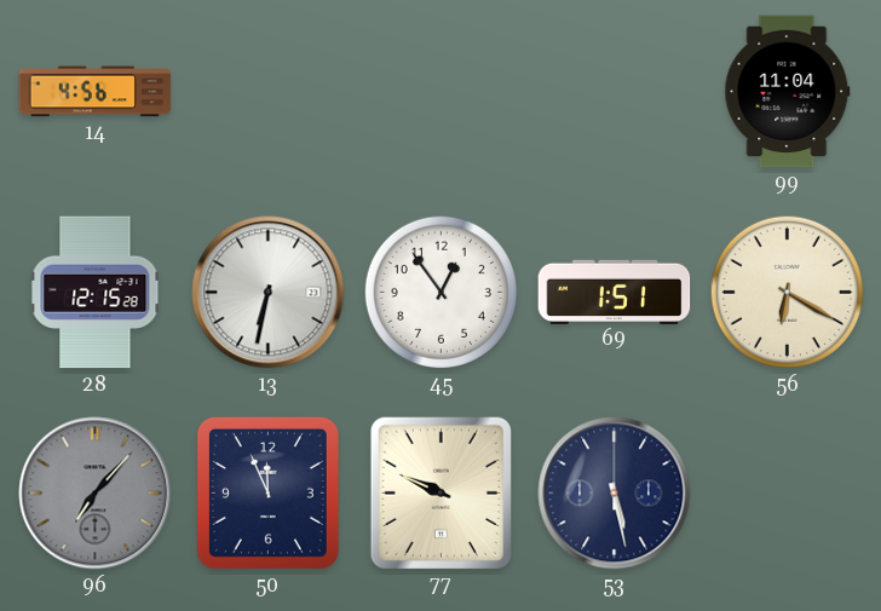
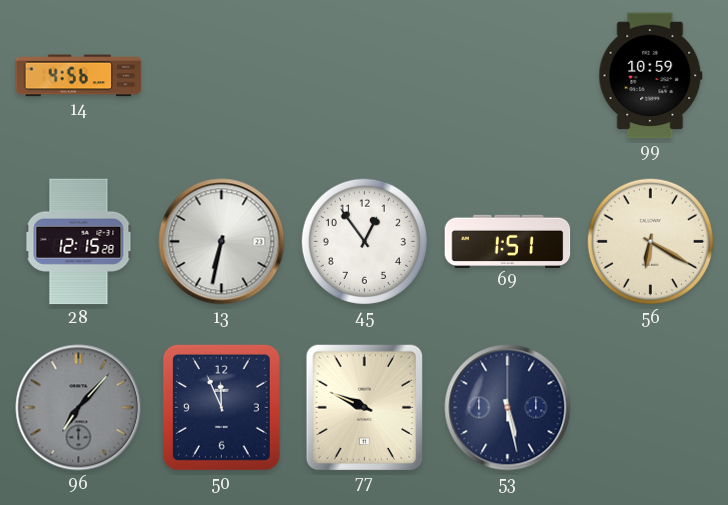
99: 11:04 -> 10:59 (651, 76)
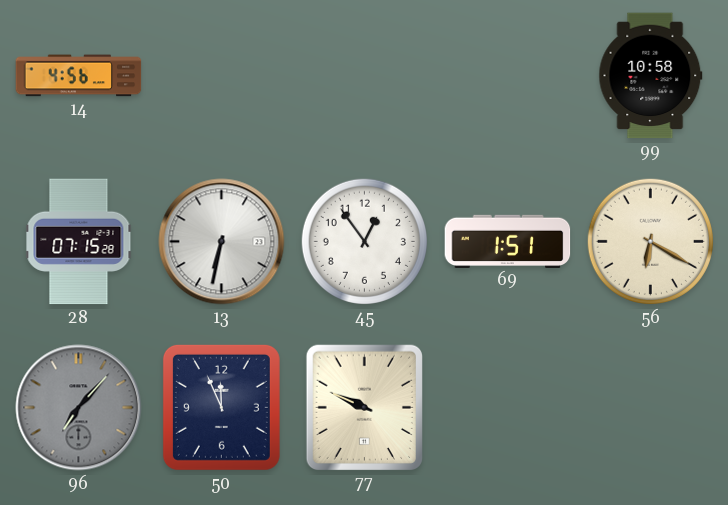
99: 10:59 -> 10:58 (651, 76)
28: 12:15 -> 07:15 (79, 242)
53: 5:28 -> none (508, 408)
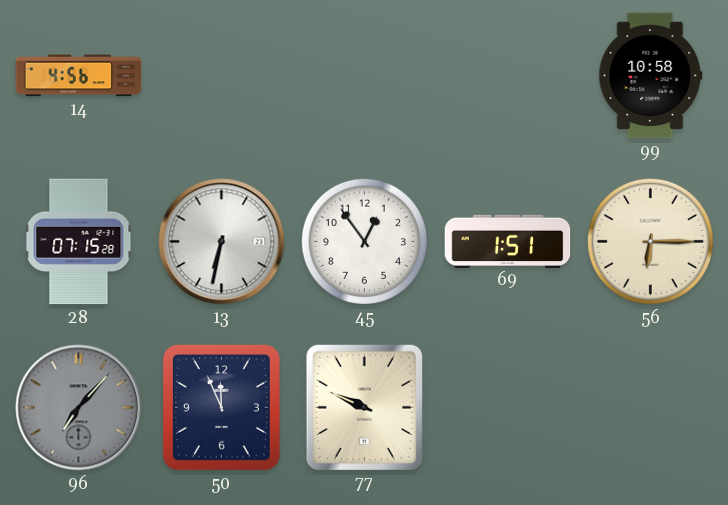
56: 6:20 -> 6:15 (650, 241)
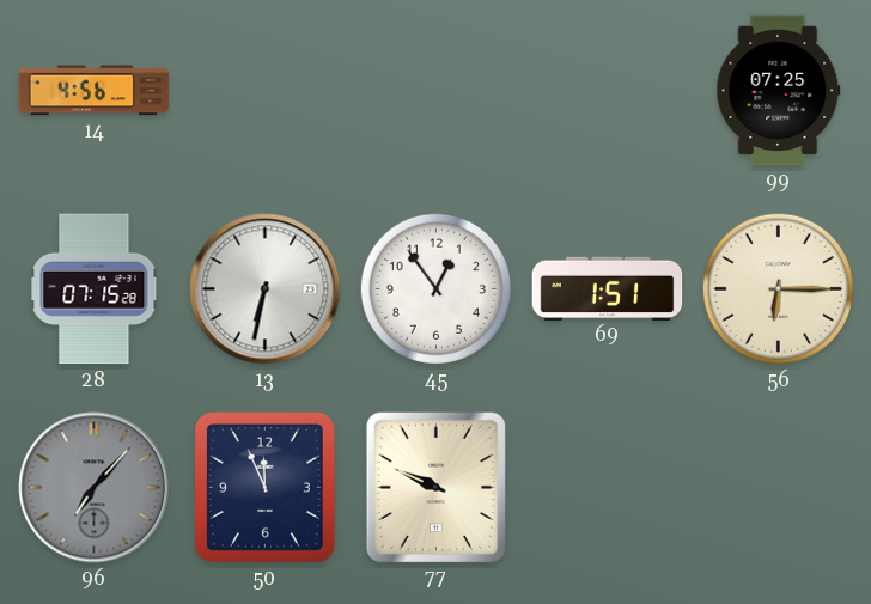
99: 10:58 -> 07:25 (779, 91)
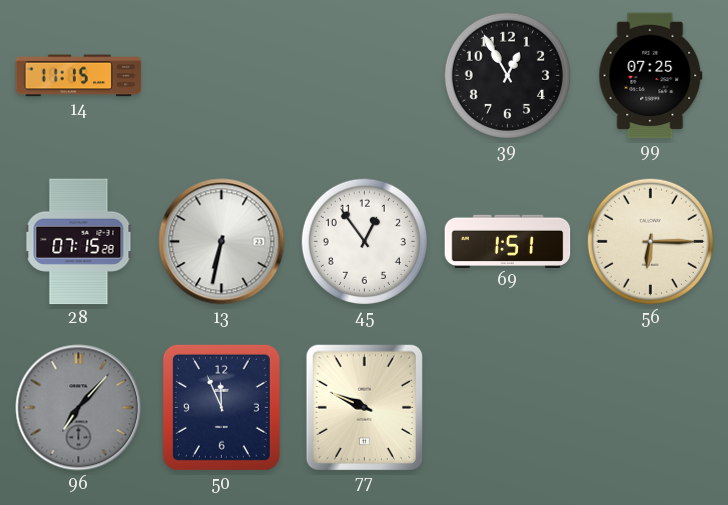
14: 4:56 -> 11:15 (79, 76)
39: none -> 12:55 (507, 75)
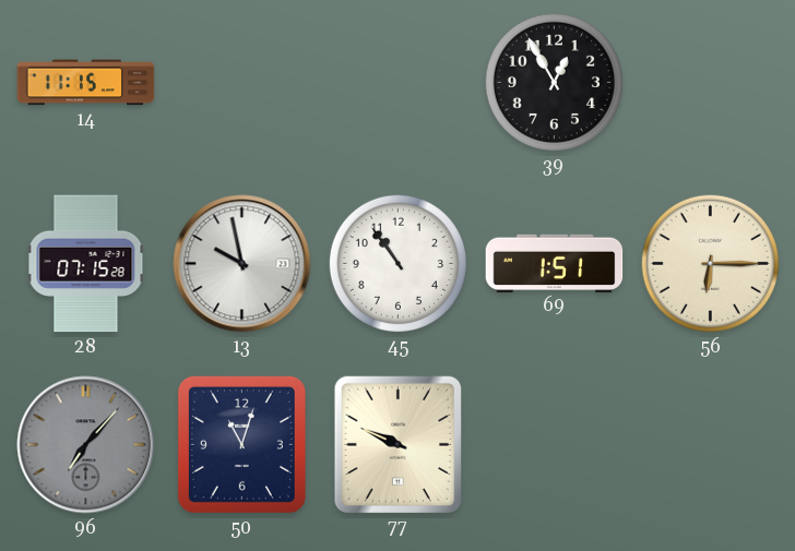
99: 07:25 -> none (651, 76)
13: 6:32 -> 9:58 (242, 264)
45: 12:54 -> 10:54 (397, 263)
50: 11:56 -> 11:03 (241, 444)
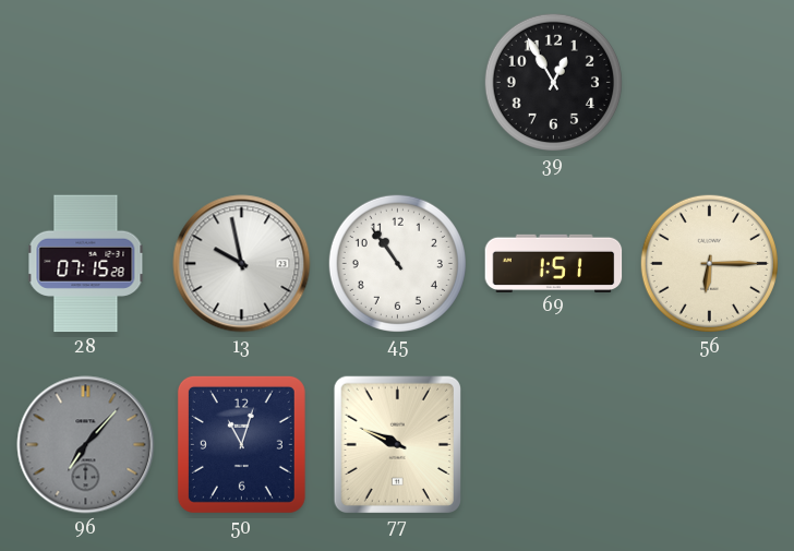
14: 11:15 -> none (86, 83)
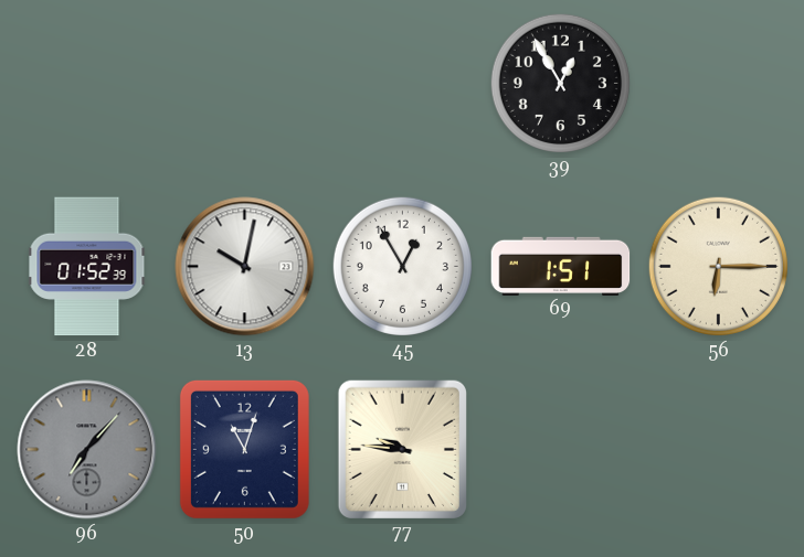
28: 07:15 -> 01:52 (87, 267)
13: 9:58 -> 10:02 (245, 267)
45: 10:54 -> 12:55 (402, 266)
77: 9:49 -> 9:46 (402, 449)
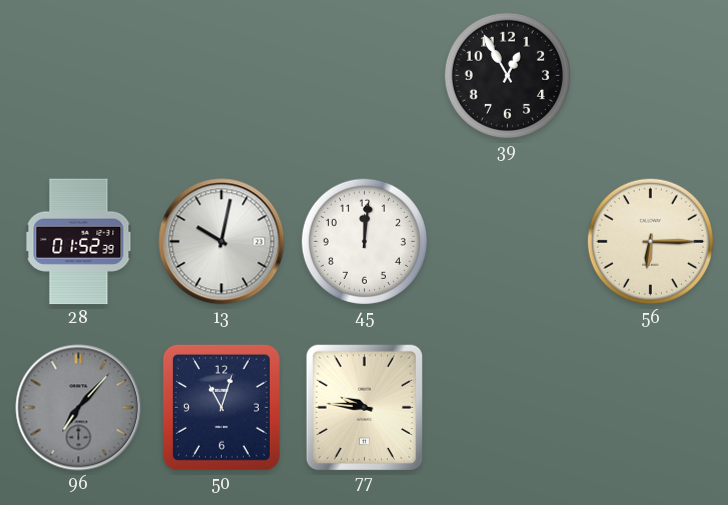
45: 12:55 -> 12:01 (364, 241)
69: 1:51 -> none (561, 266)
